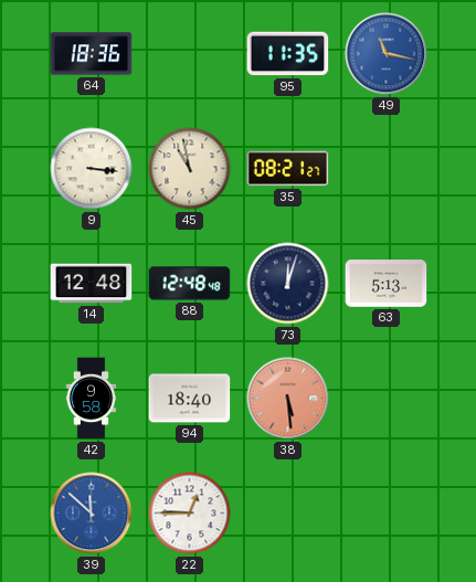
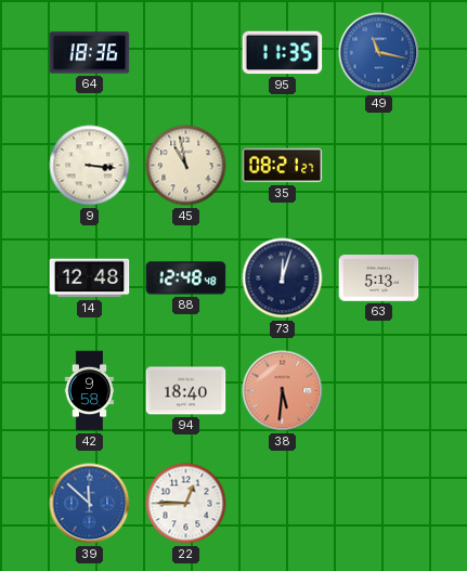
38: 5:29 -> 5:31 (283, 391)
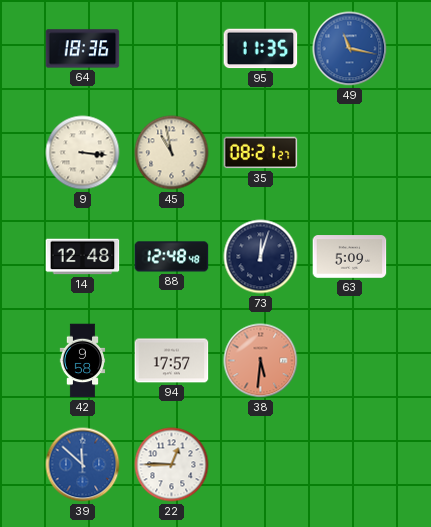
63: 5:13 -> 5:09 (350, 257)
94: 18:40 -> 17:57 (172, 361)
